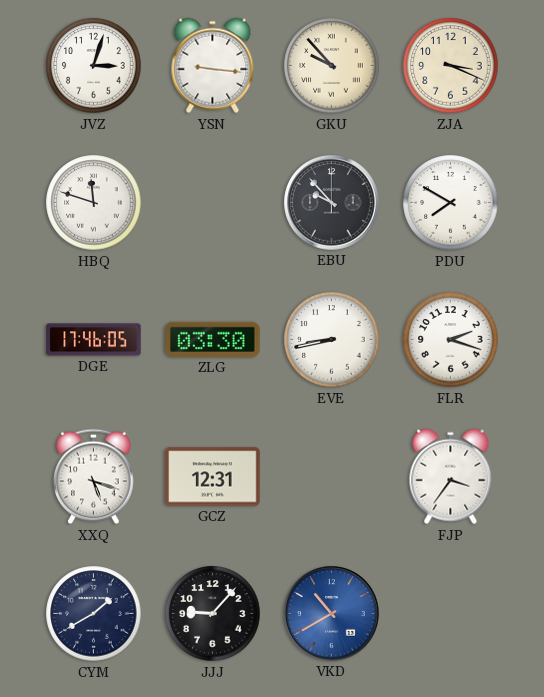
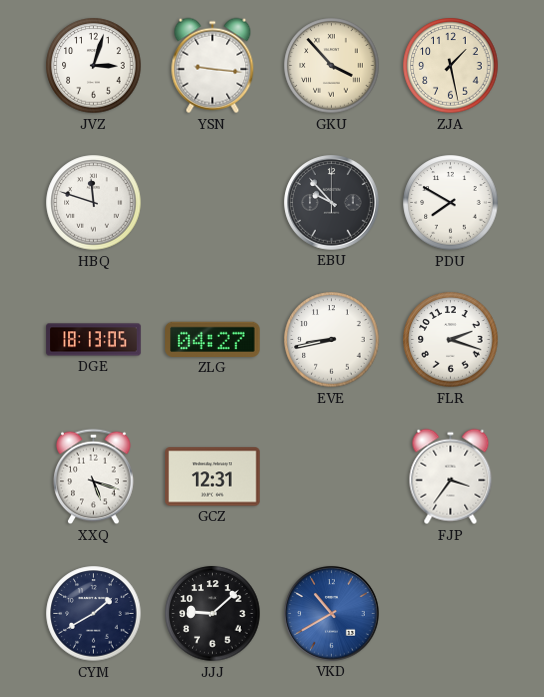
GKU: 9:53 -> 3:53 (332, 66)
ZJA: 3:19 -> 1:28 (451, 66)
DGE: 17:46 -> 18:13 (94, 340)
ZLG: 03:30 -> 04:27 (213, 339)
JJJ: 9:07 -> 9:08 (213, 614)
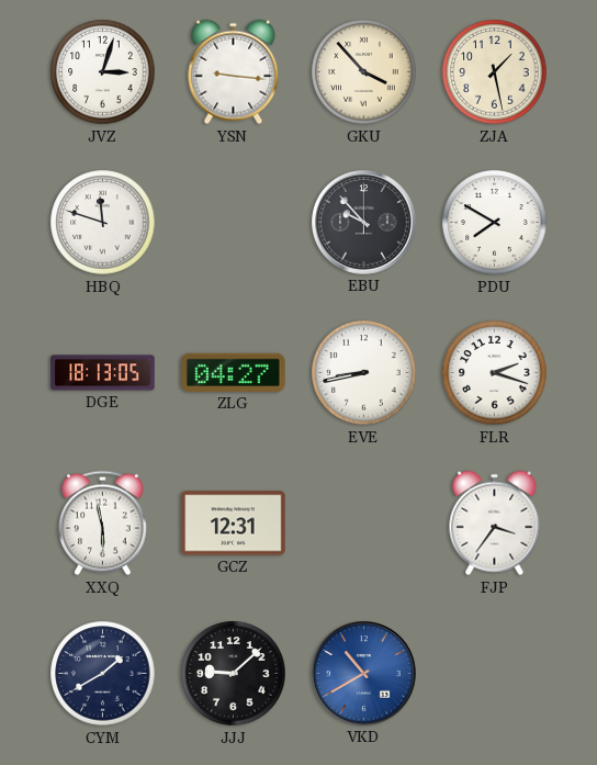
XXQ: 5:18 -> 5:58 (103, 524)
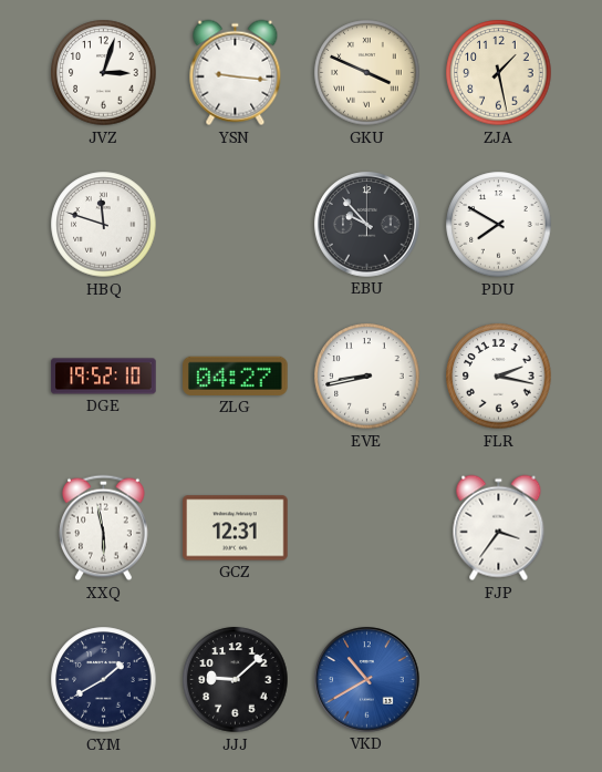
GKU: 3:53 -> 3:49 (367, 73)
DGE: 18:13 -> 19:52 (104, 377)
FLR: 2:18 -> 2:17 (499, 377)
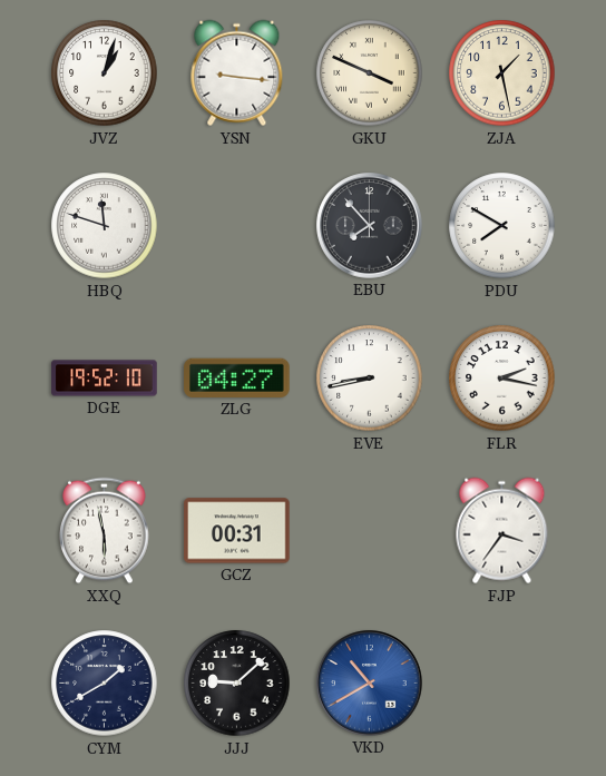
JVZ: 3:03 -> 1:03 (105, 73)
EBU: 9:53 -> 7:53 (370, 226)
GCZ: 12:31 -> 00:31 (237, 531)
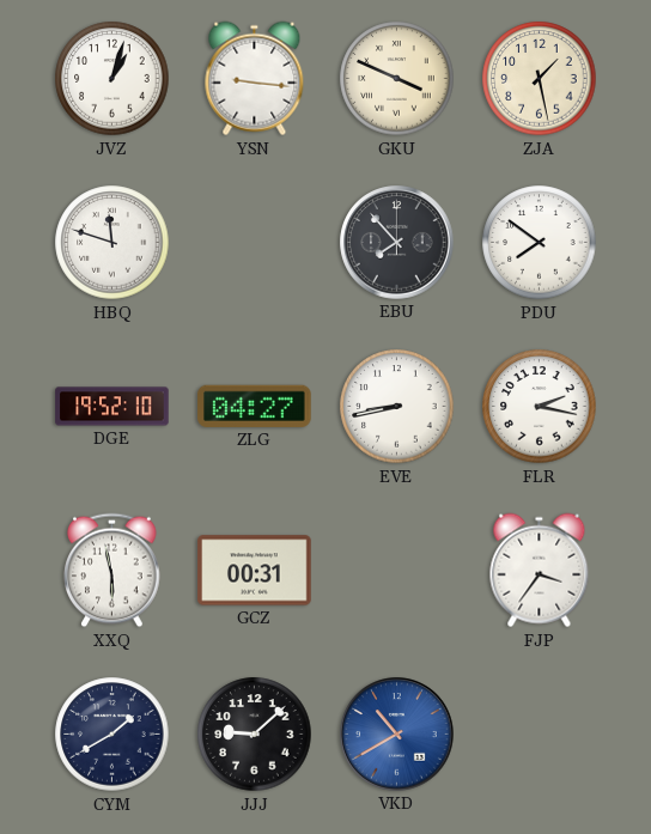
PDU: 7:50 -> 7:51 (540, 243)
